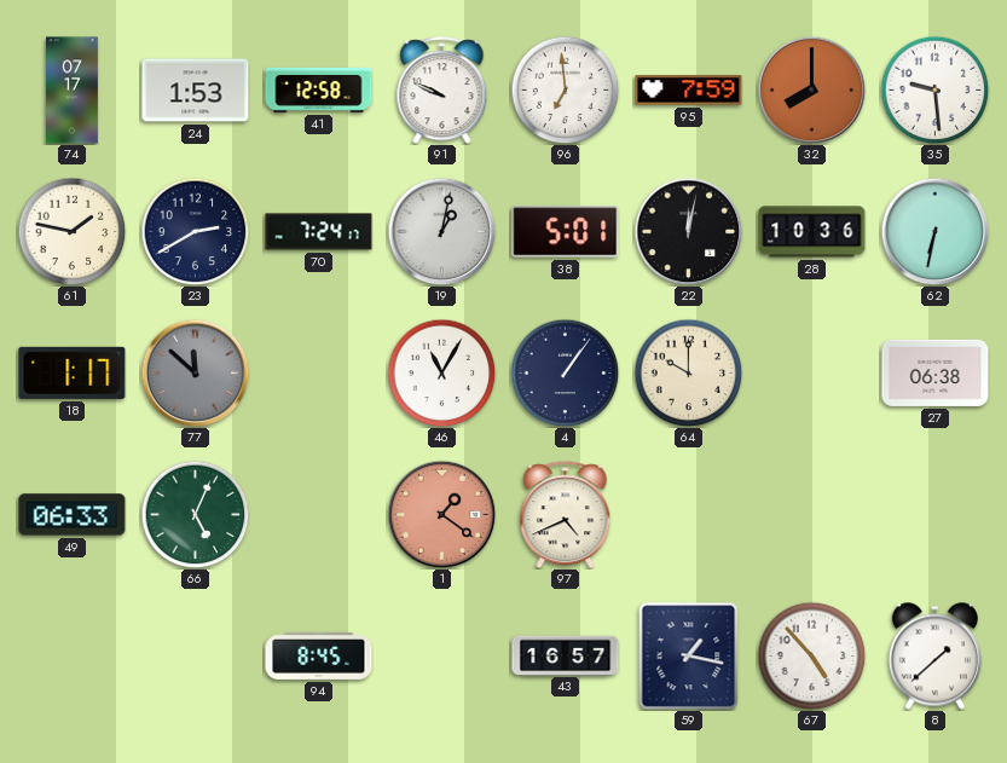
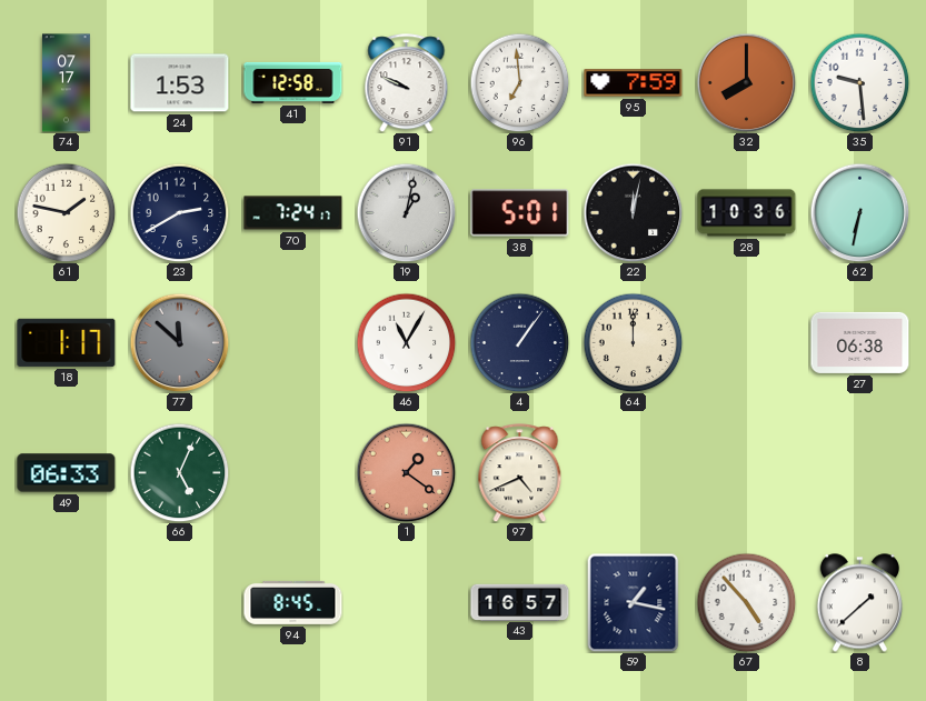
64: 10:00 -> 12:00 (633, 342)
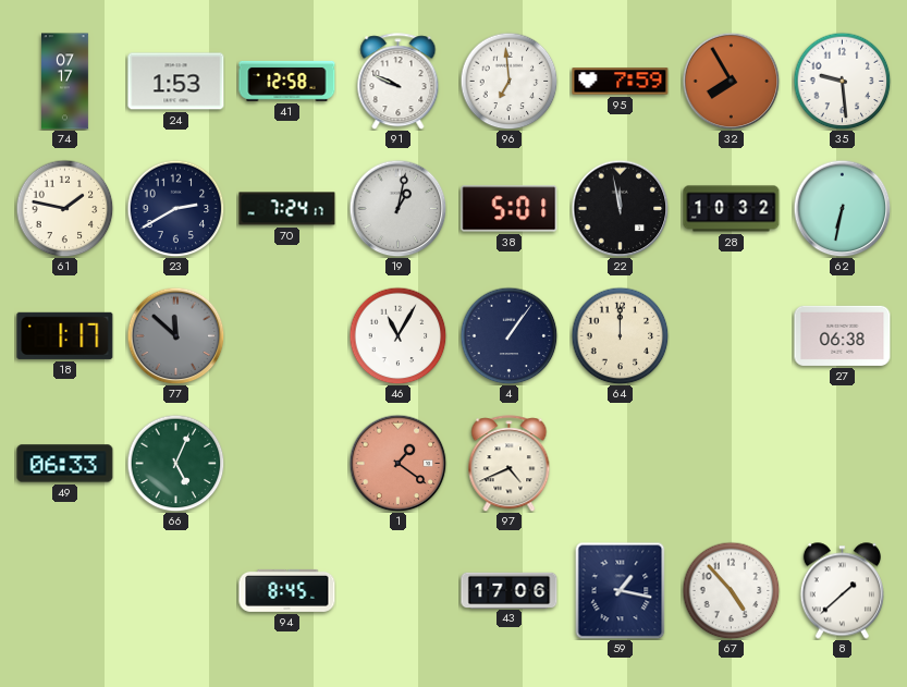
32: 8:00 -> 7:55 (731, 81)
22: 12:02 -> 11:58 (620, 208)
28: 10:36 -> 10:32 (732, 209)
43: 16:57 -> 17:06 (510, 590)
